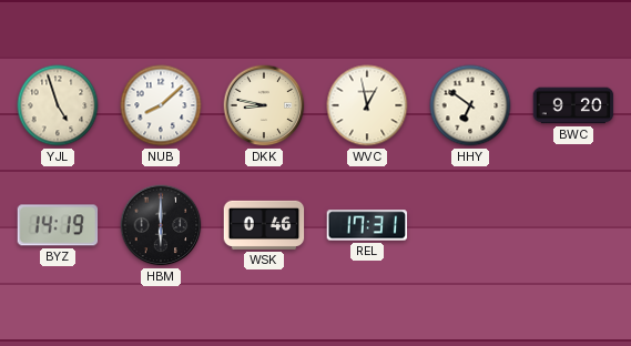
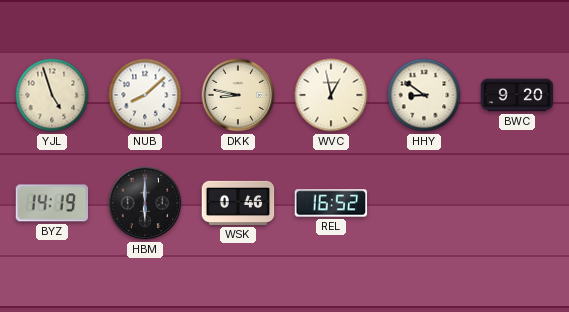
HHY: 6:51 -> 8:51 (424, 95)
REL: 17:31 -> 16:52 (331, 203)
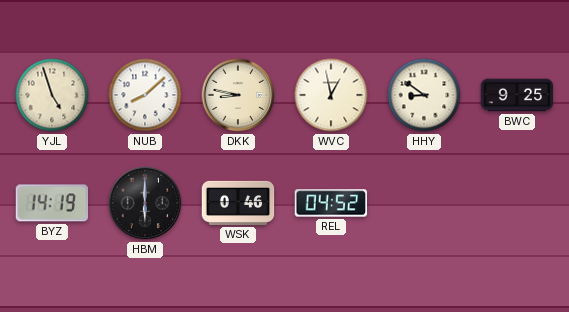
BWC: 9:20 -> 9:25 (517, 95)
REL: 16:52 -> 04:52 (331, 203)
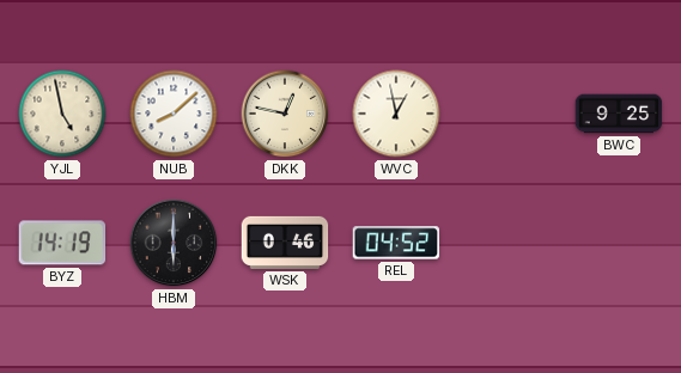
YJL: 4:57 -> 4:58 (62, 114)
DKK: 8:47 -> 12:47 (285, 114)
HHY: 8:51 -> none (424, 95)
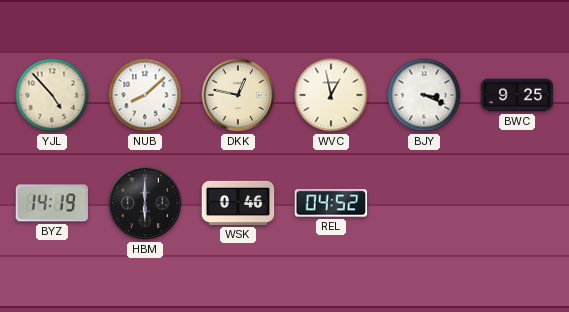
YJL: 4:58 -> 4:53 (52, 95)
BJY: none -> 3:19 (424, 95)
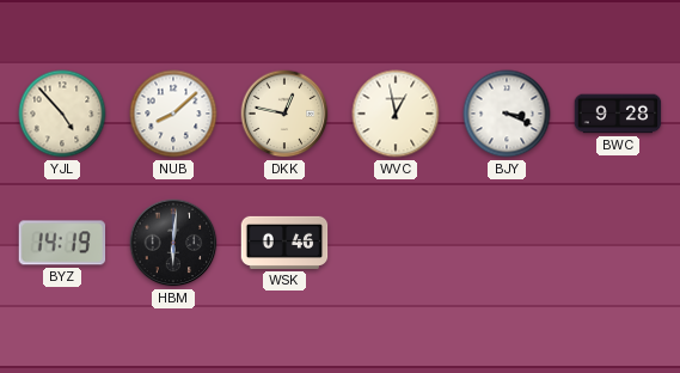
BWC: 9:25 -> 9:28 (618, 114)
HBM: 6:00 -> 6:01 (173, 243)
REL: 04:52 -> none (331, 203)
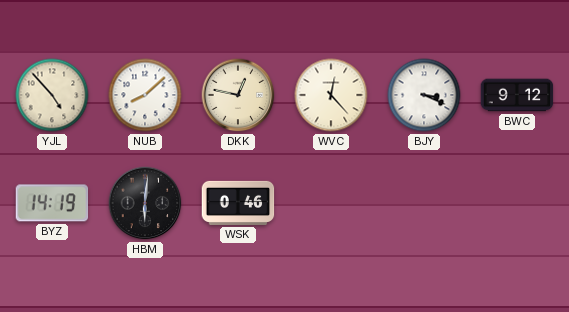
WVC: 12:58 -> 12:23 (331, 95)
BWC: 9:28 -> 9:12 (517, 95)
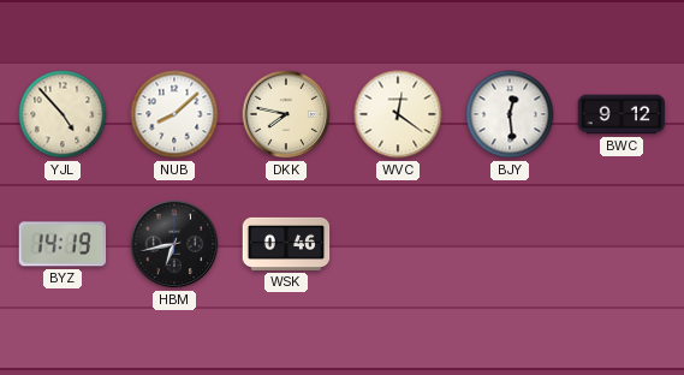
DKK: 12:47 -> 7:47 (286, 114)
WVC: 12:23 -> 12:21 (398, 114)
BJY: 3:19 -> 12:29 (510, 114)
HBM: 6:01 -> 6:43 (174, 244)
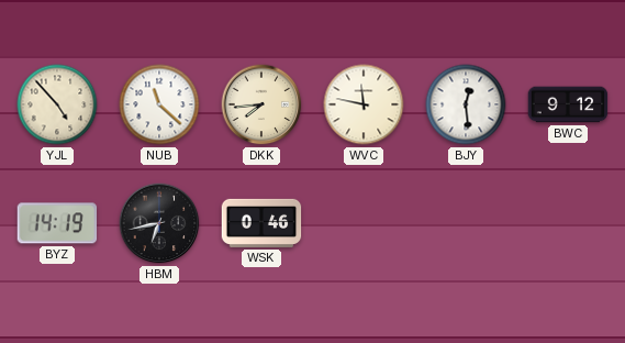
NUB: 8:08 -> 11:22 (159, 104)
DKK: 7:47 -> 7:44 (261, 104)
WVC: 12:21 -> 11:47 (364, 104)
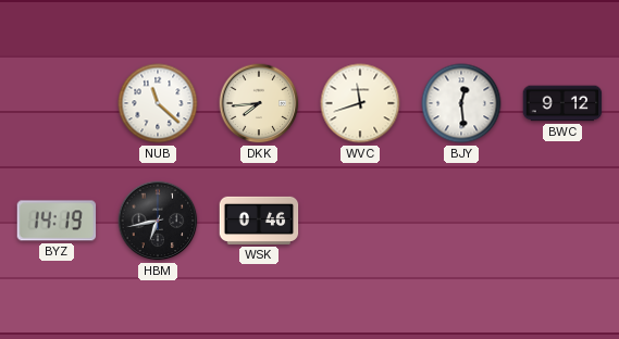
YJL: 4:53 -> none (57, 104)
WVC: 11:47 -> 11:42 (360, 103)
